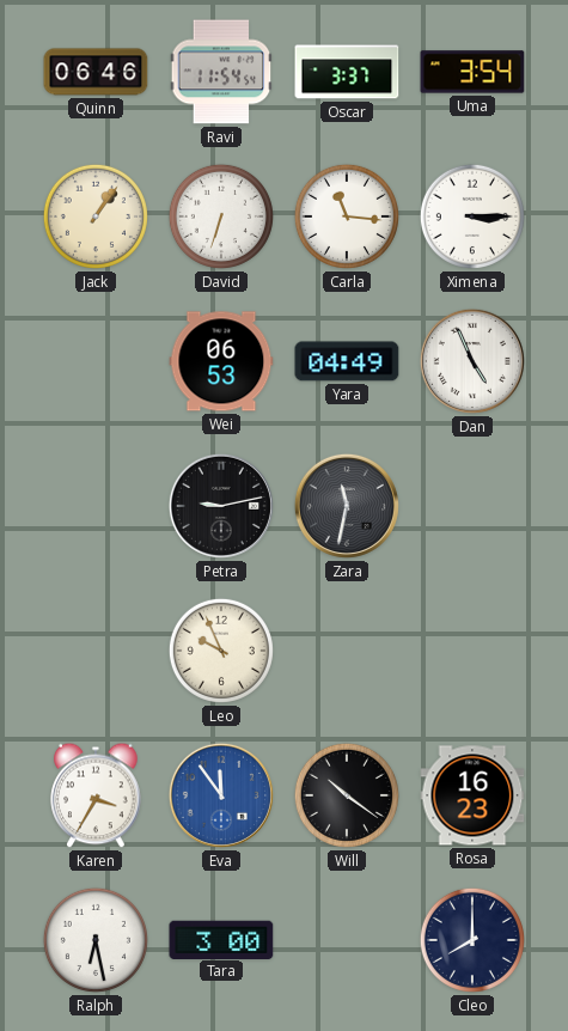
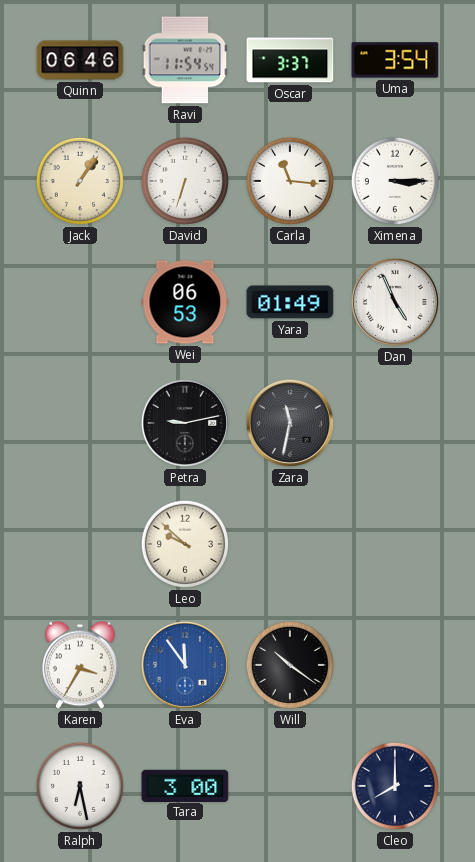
Yara: 04:49 -> 01:49 (290, 302)
Leo: 9:56 -> 9:52 (185, 544)
Rosa: 16:23 -> none (472, 795)
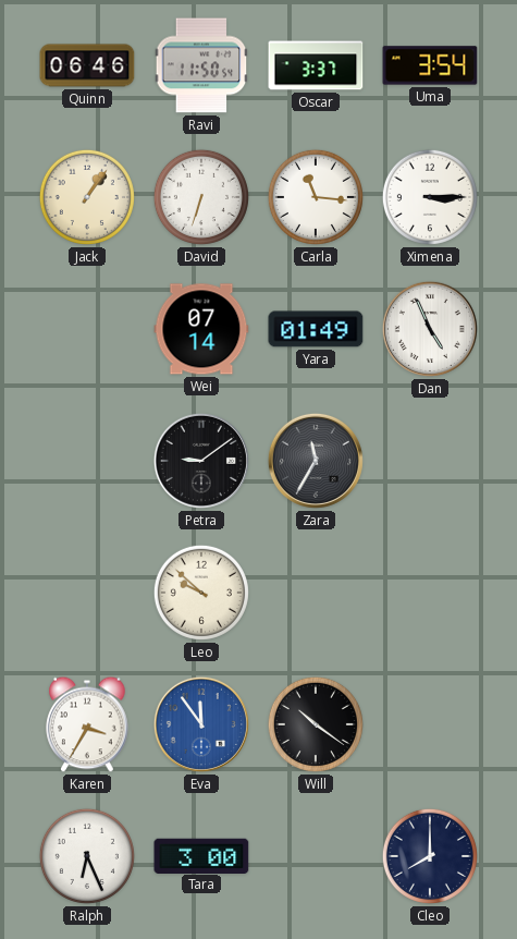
Ravi: 11:54 -> 11:50 (201, 65)
Wei: 06:53 -> 07:14 (201, 329)
Petra: 9:13 -> 9:09 (201, 461)
Zara: 11:32 -> 11:35 (316, 461)
Ralph: 6:28 -> 6:26 (87, 856)
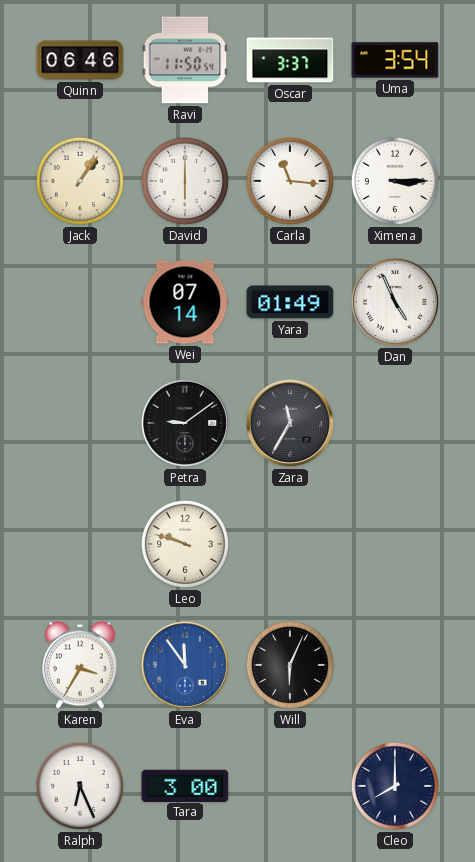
David: 6:33 -> 6:00 (185, 181)
Leo: 9:52 -> 9:48 (185, 544)
Will: 10:21 -> 6:04 (290, 665)
